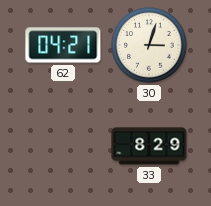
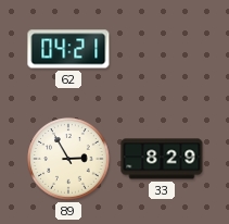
30: 3:03 -> none (149, 45)
89: none -> 2:55 (68, 159)
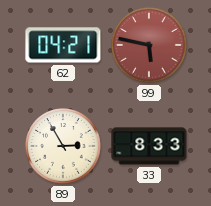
99: none -> 5:47 (149, 45)
33: 8:29 -> 8:33 (149, 146)
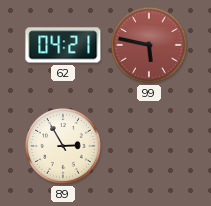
33: 8:33 -> none (149, 146)
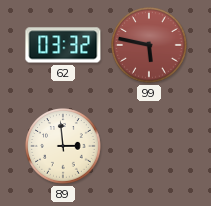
62: 04:21 -> 03:32 (63, 45)
89: 2:55 -> 2:59 (63, 146)
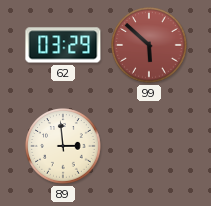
62: 03:32 -> 03:29 (63, 45)
99: 5:47 -> 5:52 (149, 45)
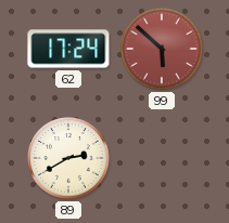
62: 03:29 -> 17:24 (68, 49)
89: 2:59 -> 2:40 (68, 158)
